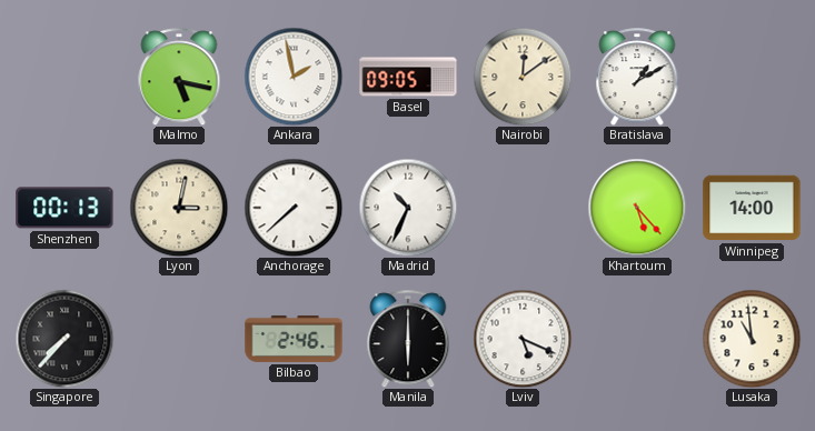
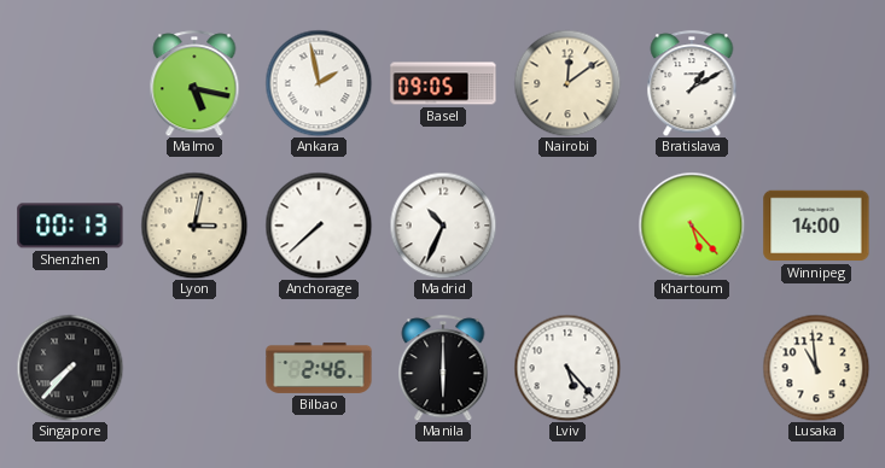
Lviv: 5:19 -> 5:23 (567, 368)
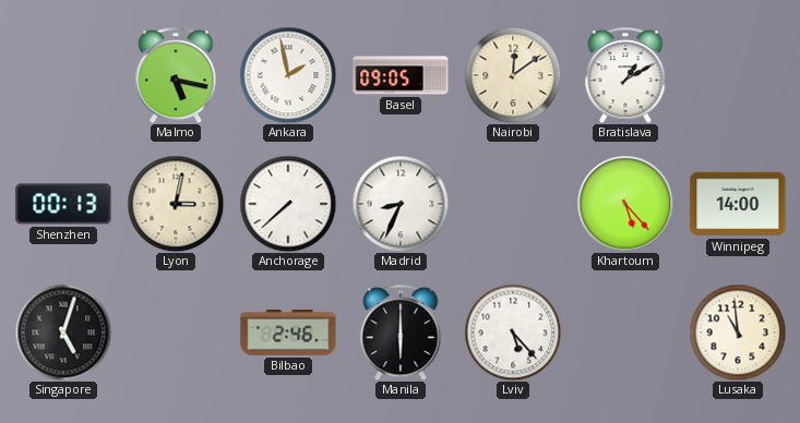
Madrid: 10:34 -> 8:34 (401, 204)
Singapore: 7:37 -> 5:03 (63, 333)
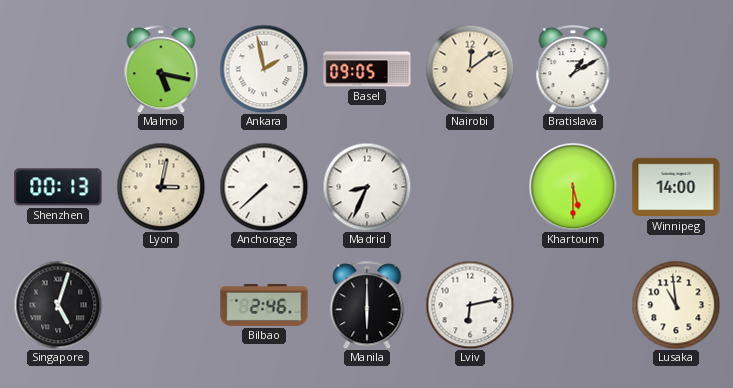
Khartoum: 5:23 -> 5:30 (573, 187)
Lviv: 5:23 -> 6:13 (470, 305)
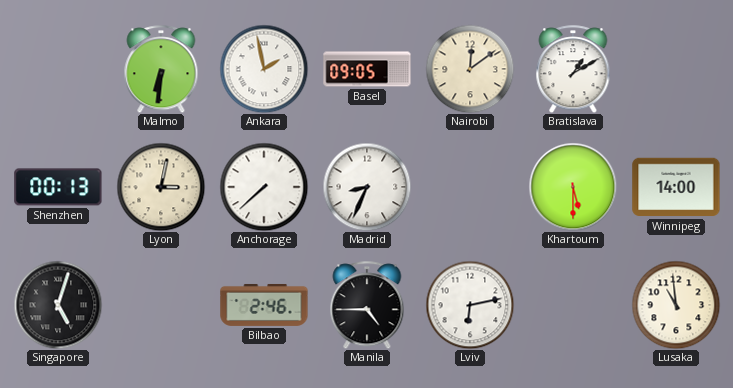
Malmo: 5:17 -> 6:31 (161, 69)
Manila: 6:00 -> 4:45 (367, 305)
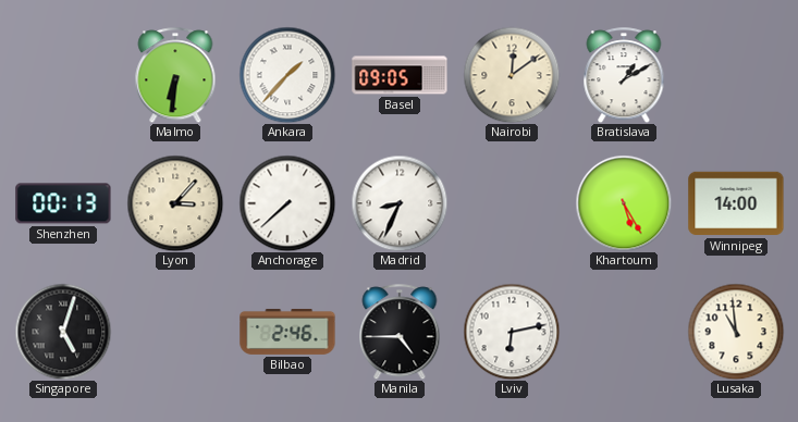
Ankara: 1:58 -> 1:37 (287, 75)
Lyon: 3:02 -> 3:07 (175, 203)
Khartoum: 5:30 -> 5:25 (624, 203)
